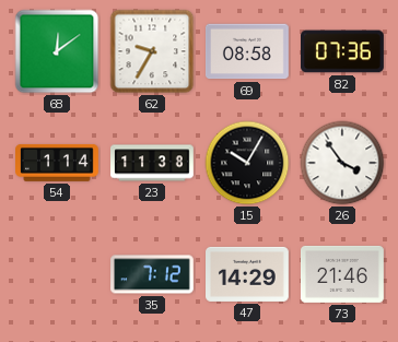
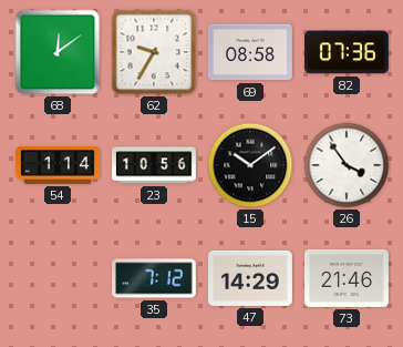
23: 11:38 -> 10:56 (155, 165)
15: 10:05 -> 10:09 (250, 165)
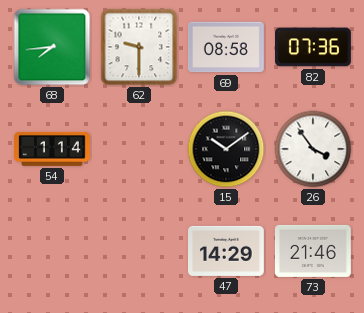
68: 12:09 -> 7:44 (52, 47)
62: 9:35 -> 9:30 (139, 47)
23: 10:56 -> none (155, 165)
35: 7:12 -> none (155, 278)
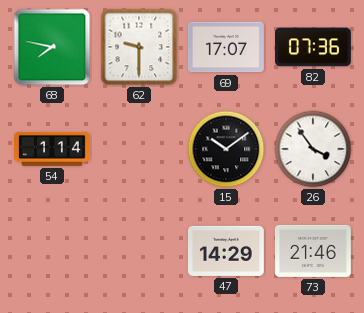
68: 7:44 -> 7:47 (52, 47)
69: 08:58 -> 17:07 (227, 47)
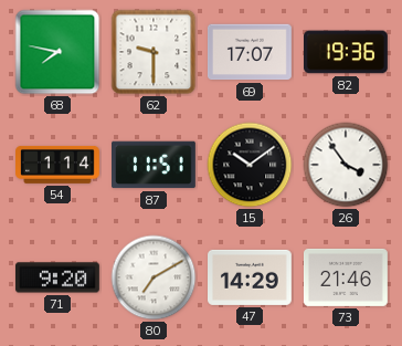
82: 07:36 -> 19:36 (347, 52)
87: none -> 11:51 (155, 165)
71: none -> 9:20 (57, 277)
80: none -> 7:10 (154, 277)
